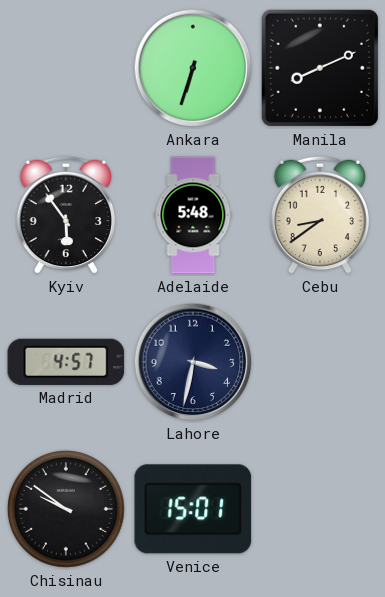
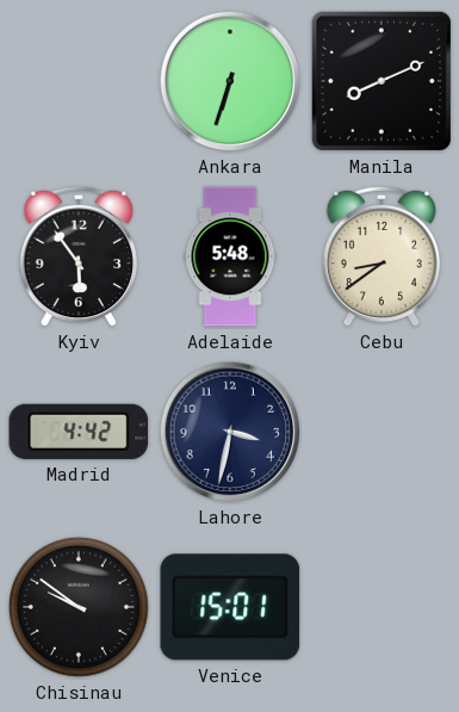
Madrid: 4:57 -> 4:42 (79, 432)
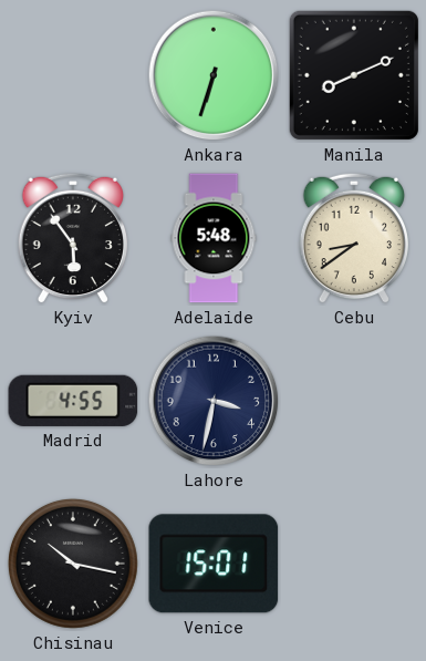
Madrid: 4:42 -> 4:55 (73, 401)
Chisinau: 9:51 -> 10:17 (73, 564)
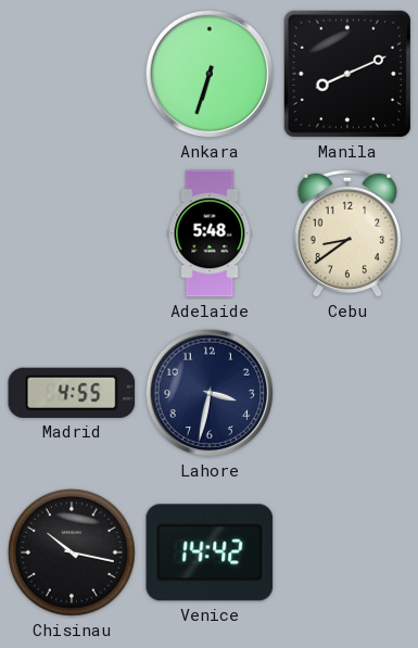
Kyiv: 5:54 -> none (72, 238)
Venice: 15:01 -> 14:42 (210, 552)
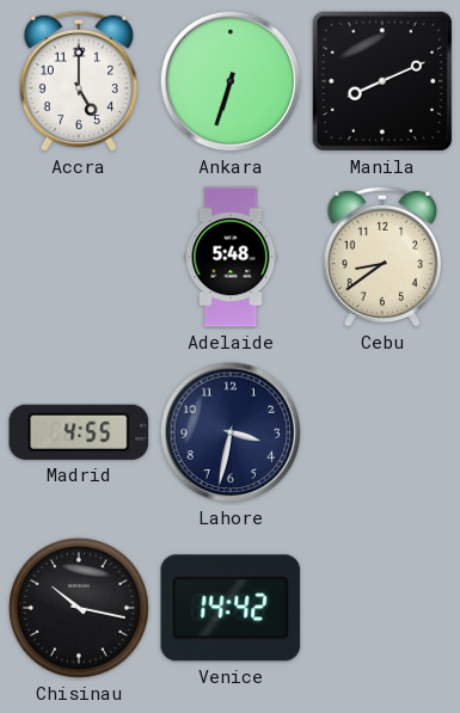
Accra: none -> 5:00 (78, 81)
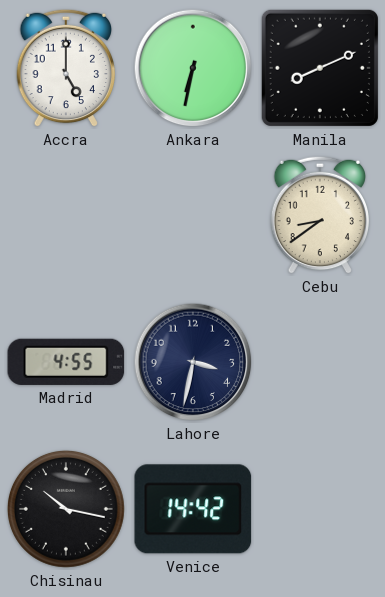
Ankara: 6:33 -> 6:32 (193, 68)
Adelaide: 5:48 -> none (231, 257)
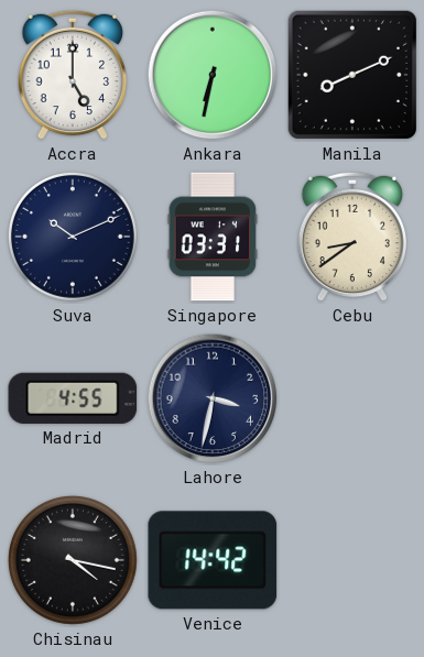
Suva: none -> 10:11 (73, 237)
Singapore: none -> 03:31 (213, 237)
Chisinau: 10:17 -> 4:17 (73, 560)
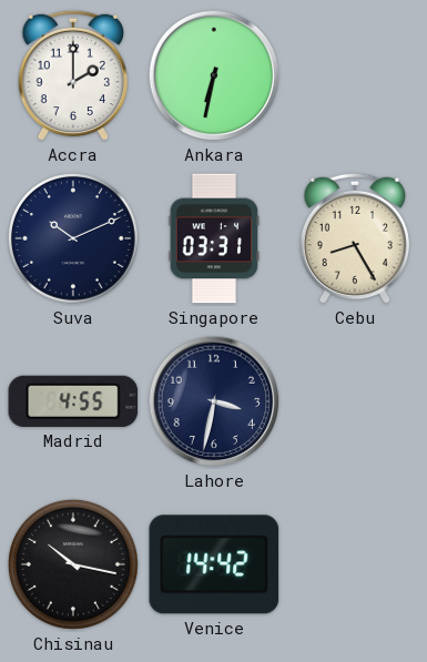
Accra: 5:00 -> 2:00 (72, 75)
Manila: 8:11 -> none (352, 75)
Cebu: 8:39 -> 8:25 (354, 238)
Chisinau: 4:17 -> 10:17 (73, 564)
